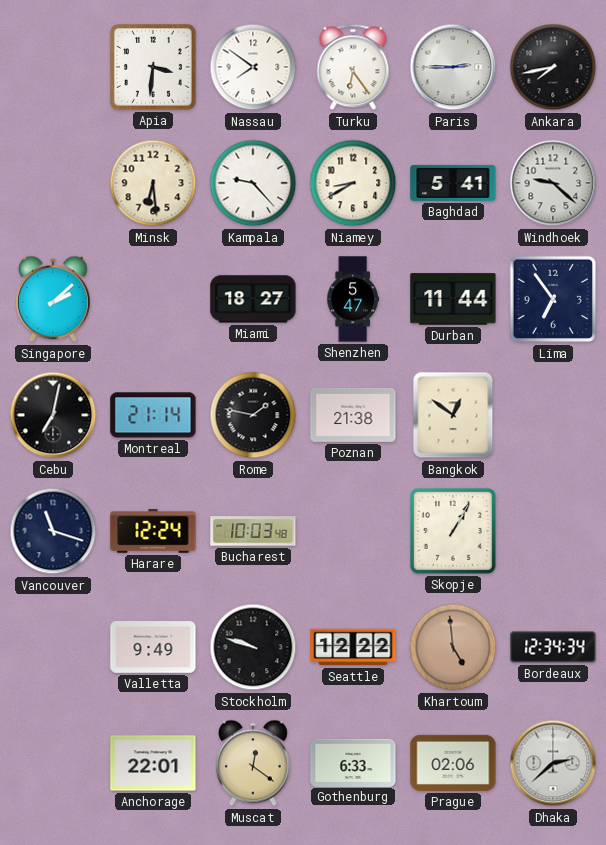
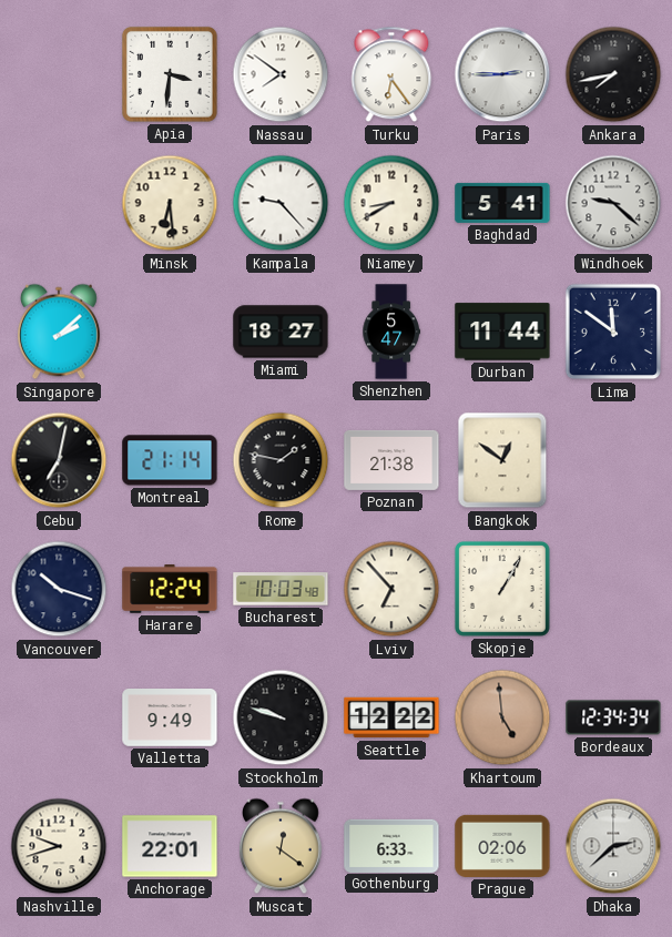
Lima: 6:54 -> 11:51 (613, 332)
Vancouver: 11:18 -> 10:18 (59, 589)
Lviv: none -> 6:53 (391, 589)
Nashville: none -> 9:42 (59, 846)
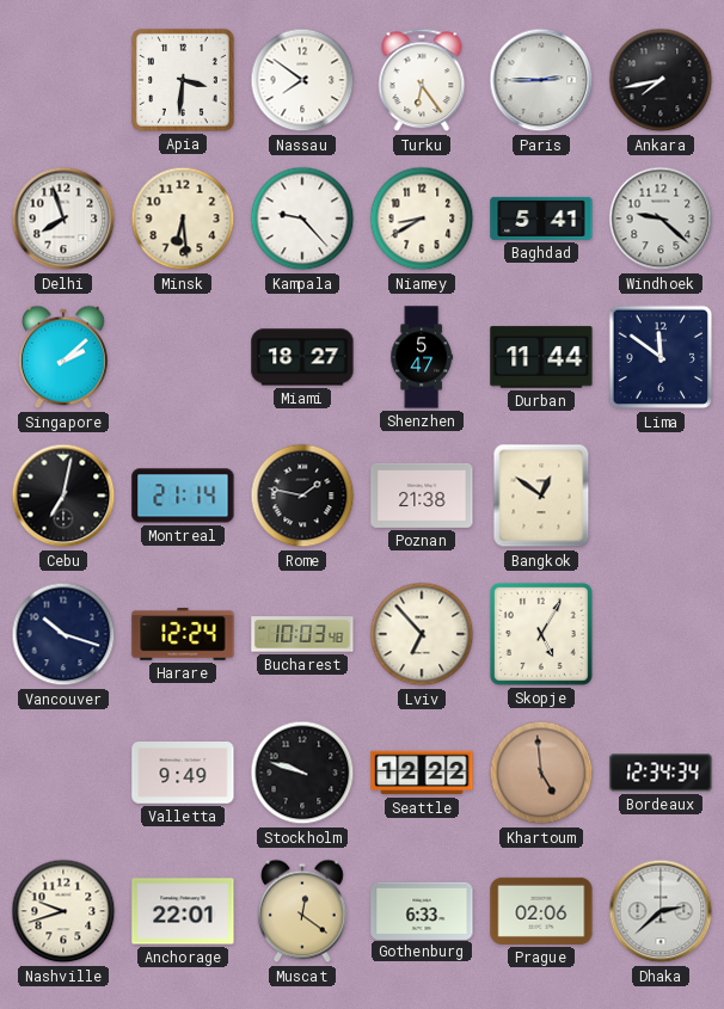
Delhi: none -> 7:57 (63, 219)
Skopje: 1:05 -> 5:05 (541, 634)
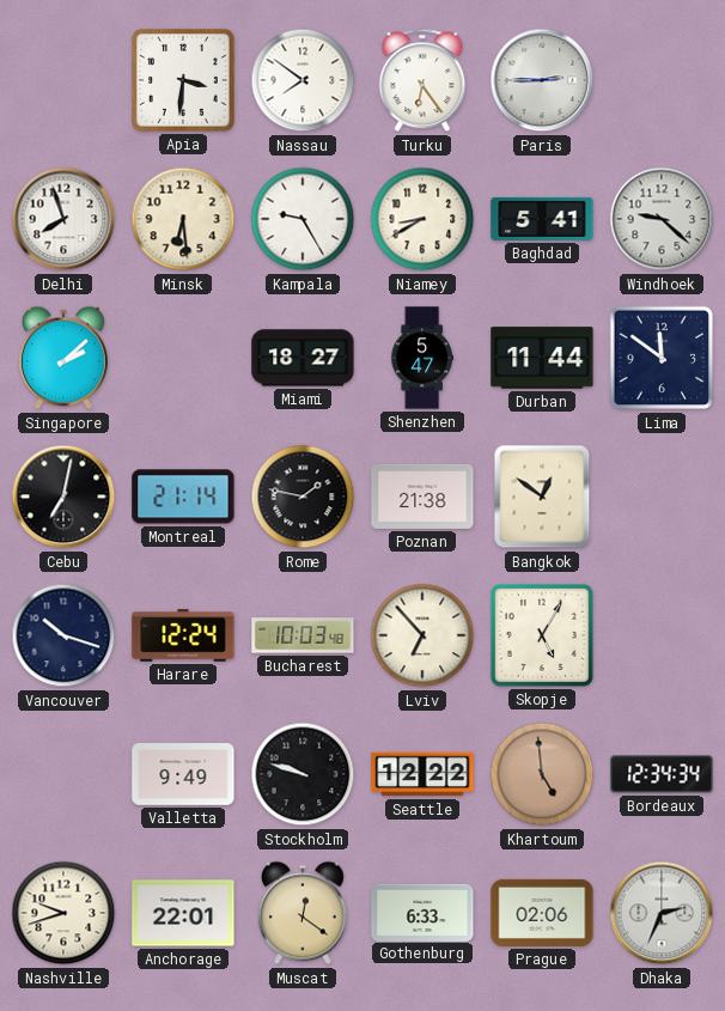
Ankara: 7:43 -> none (661, 80)
Kampala: 9:23 -> 9:25 (303, 219)
Dhaka: 2:38 -> 2:34 (662, 913)
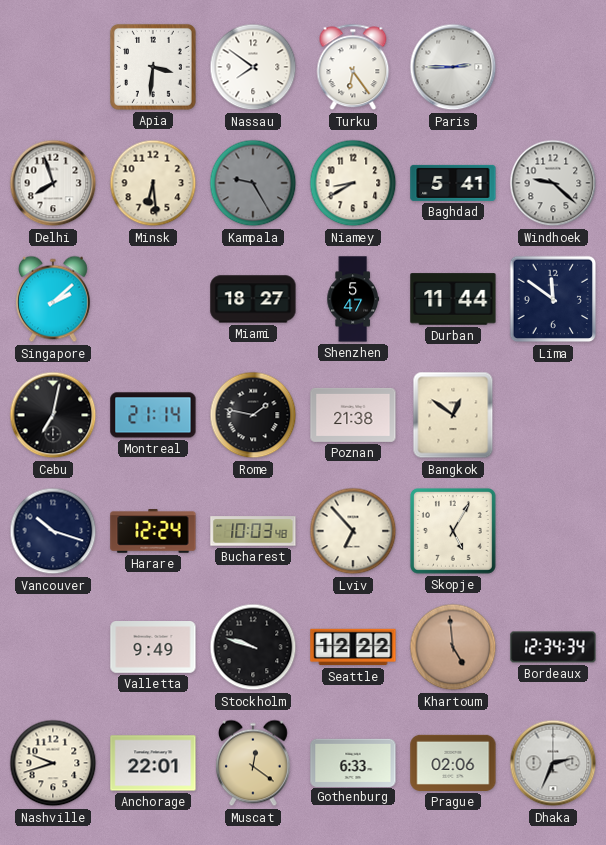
Kampala dial: white -> grey (253, 183)
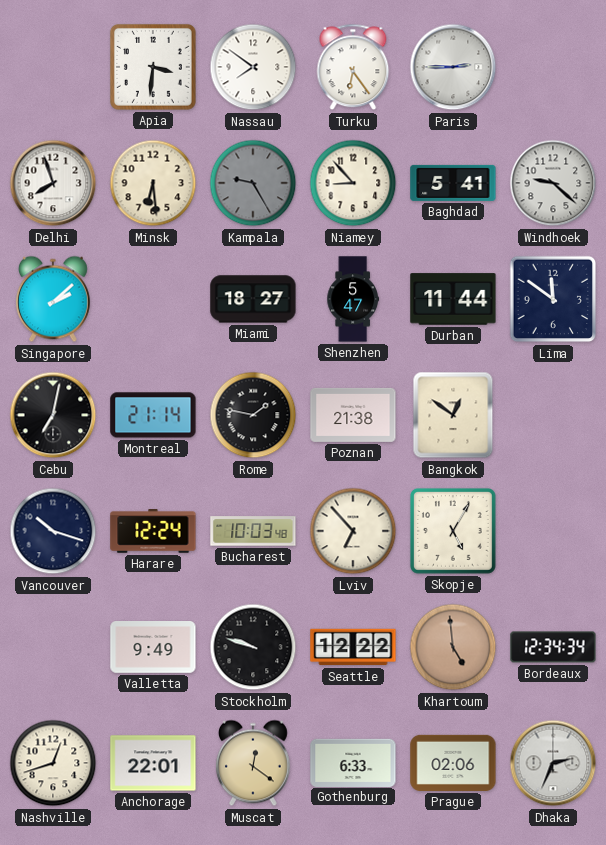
Niamey: 8:40 -> 8:53 (353, 183)
Nashville: 9:42 -> 12:42 (53, 763)
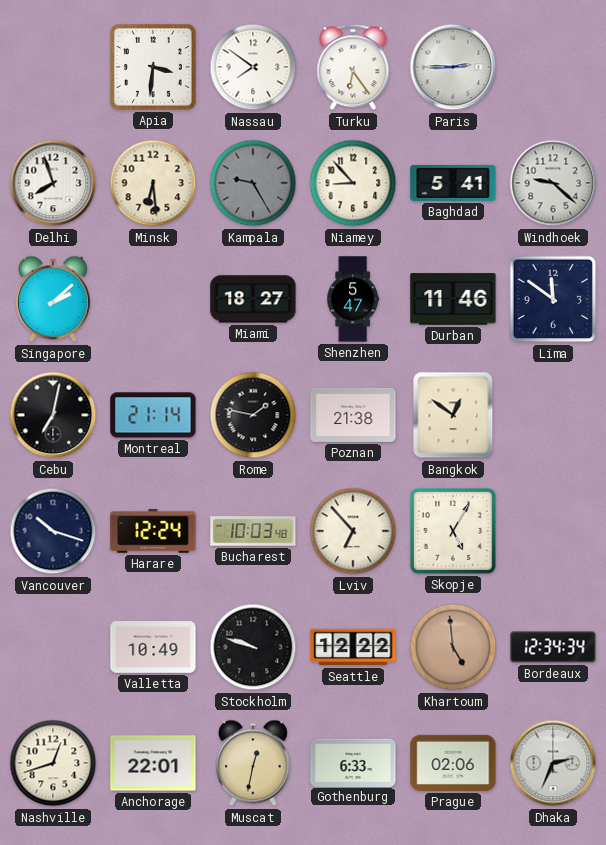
Durban: 11:44 -> 11:46 (453, 299)
Valletta: 9:49 -> 10:49 (153, 648)
Muscat: 12:21 -> 12:32 (253, 763)
